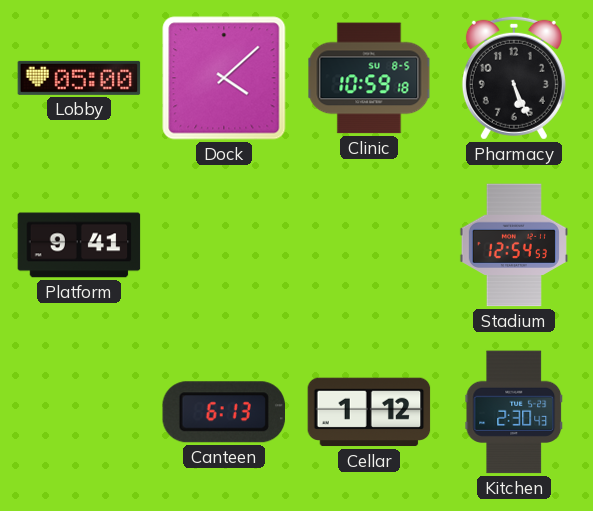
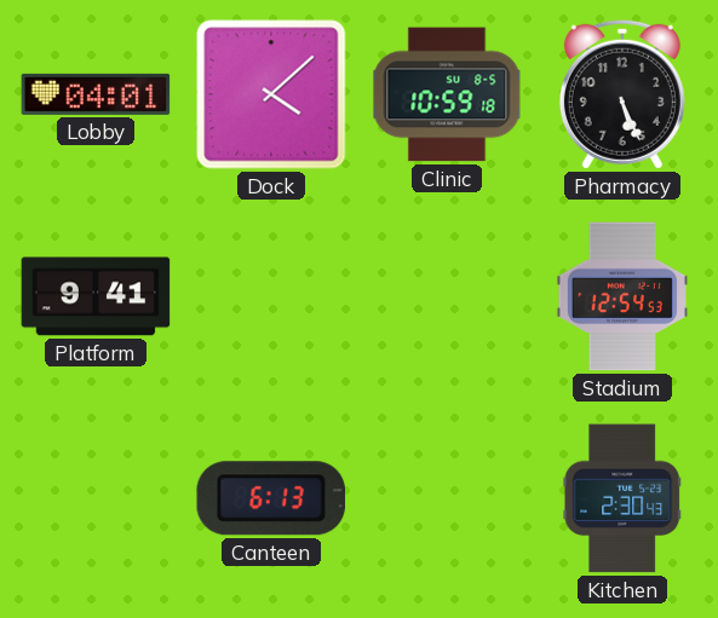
Lobby: 05:00 -> 04:01 (96, 94)
Cellar: 1:12 -> none (369, 412)
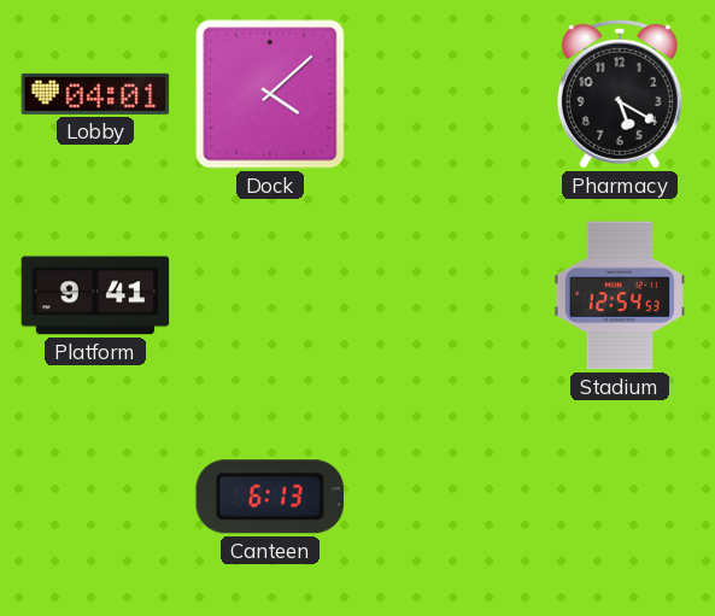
Clinic: 10:59 -> none (447, 94)
Pharmacy: 5:26 -> 5:20 (620, 94)
Kitchen: 2:30 -> none (622, 498)
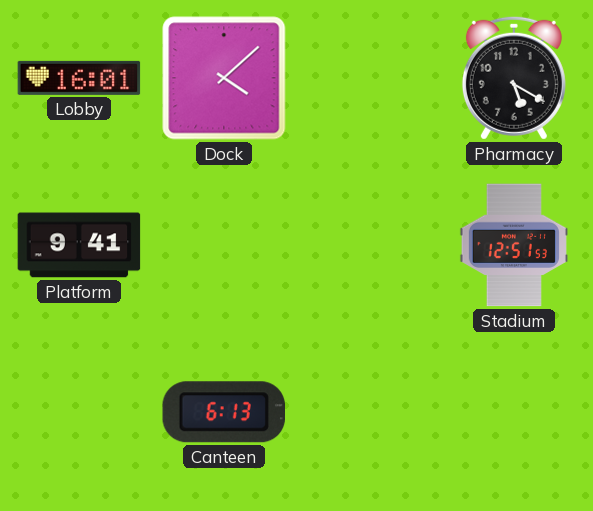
Lobby: 04:01 -> 16:01 (79, 78)
Stadium: 12:54 -> 12:51 (514, 245)
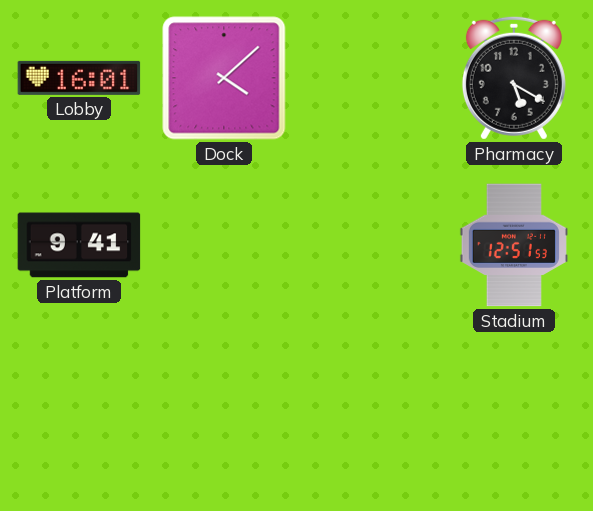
Canteen: 6:13 -> none (223, 412)
